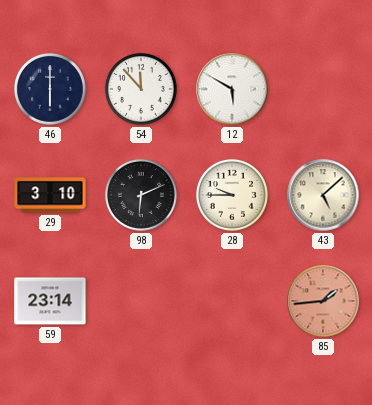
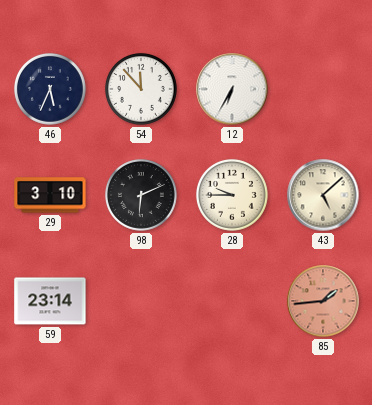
46: 6:00 -> 5:34 (50, 89)
12: 5:50 -> 6:35 (232, 89)
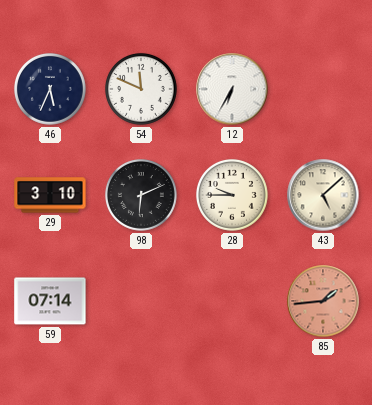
54: 11:53 -> 11:49 (141, 89)
59: 23:14 -> 07:14 (50, 301)
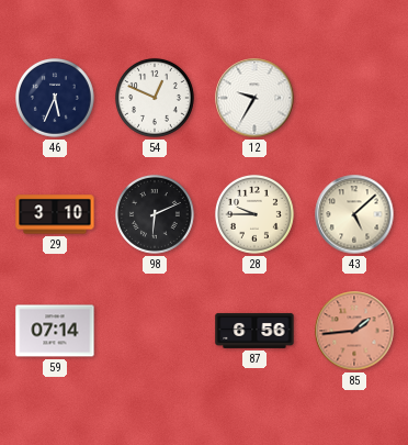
54: 11:49 -> 12:49 (155, 98)
12: 6:35 -> 9:35 (254, 98)
87: none -> 6:56 (254, 331)
